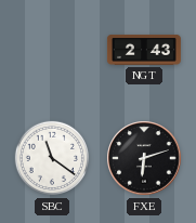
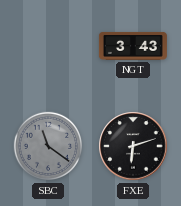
NGT: 2:43 -> 3:43 (133, 46)
SBC dial: white -> grey (48, 146)
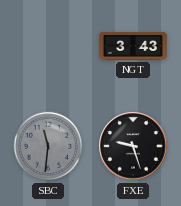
SBC: 11:21 -> 11:31 (48, 146)
FXE: 6:12 -> 9:27 (133, 146)
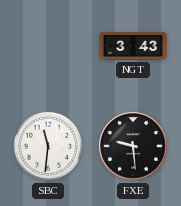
SBC dial: grey -> white (48, 146)
FXE: 9:27 -> 9:29 (133, 146)
